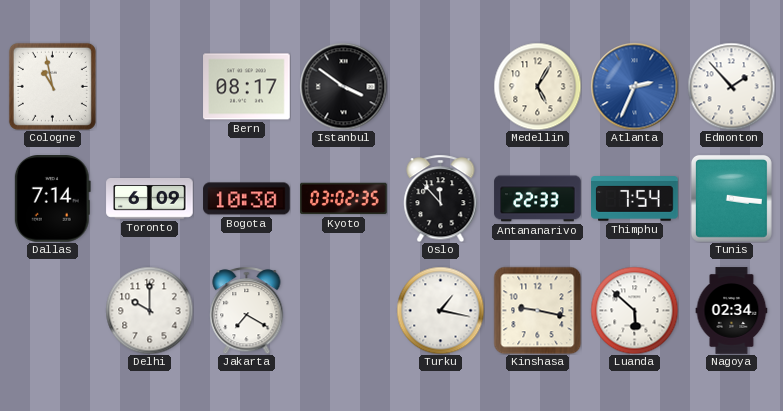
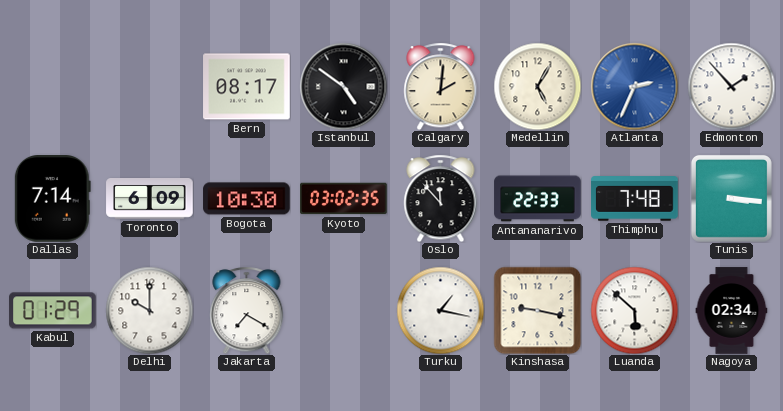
Cologne: 10:58 -> none (52, 86)
Istanbul: 3:51 -> 4:51 (343, 86)
Calgary: none -> 2:01 (441, 86)
Thimphu: 7:54 -> 7:48 (635, 199)
Kabul: none -> 01:29 (53, 311)
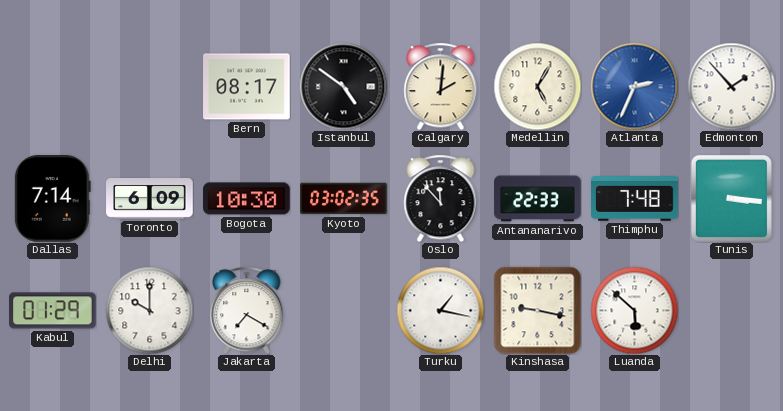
Nagoya: 02:34 -> none (732, 311)
